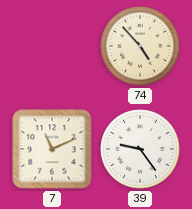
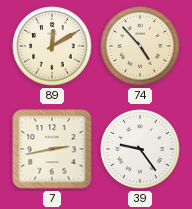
89: none -> 12:10 (52, 46)
7: 11:11 -> 2:43 (52, 149)
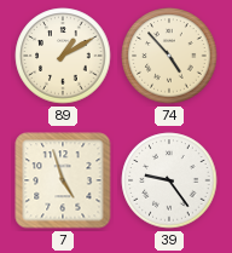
89: 12:10 -> 1:10 (63, 56)
7: 2:43 -> 4:57 (63, 180)
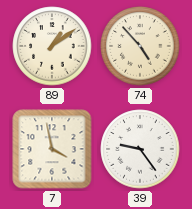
89: 1:10 -> 1:09 (52, 46)
7: 4:57 -> 3:58 (52, 149)
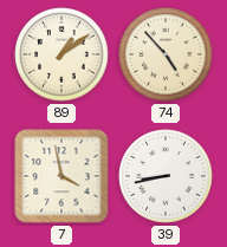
39: 9:24 -> 8:43 (166, 176)
